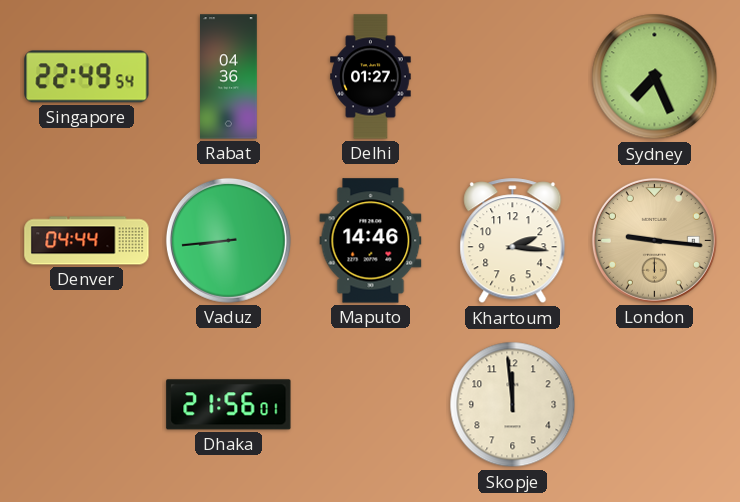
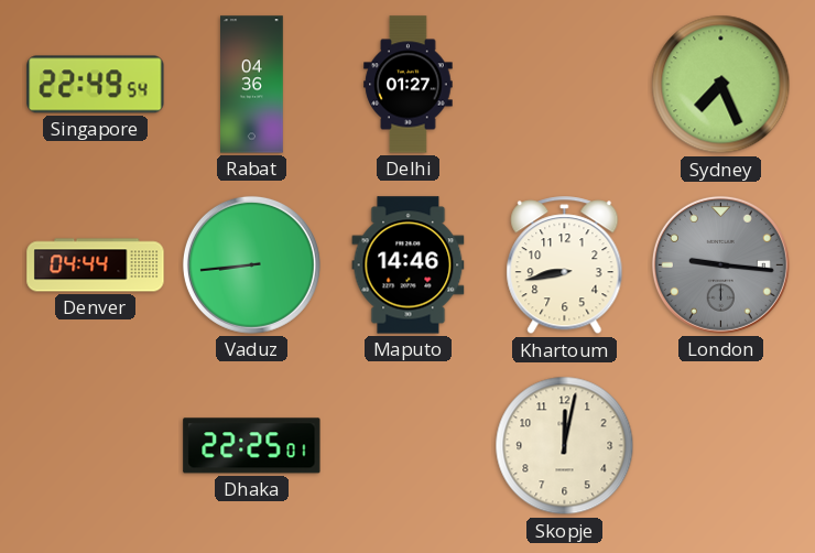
Khartoum: 2:16 -> 8:43 (565, 265)
London dial: champagne -> grey (720, 264)
Dhaka: 21:56 -> 22:25 (252, 446)
Skopje: 11:59 -> 12:02 (565, 446)
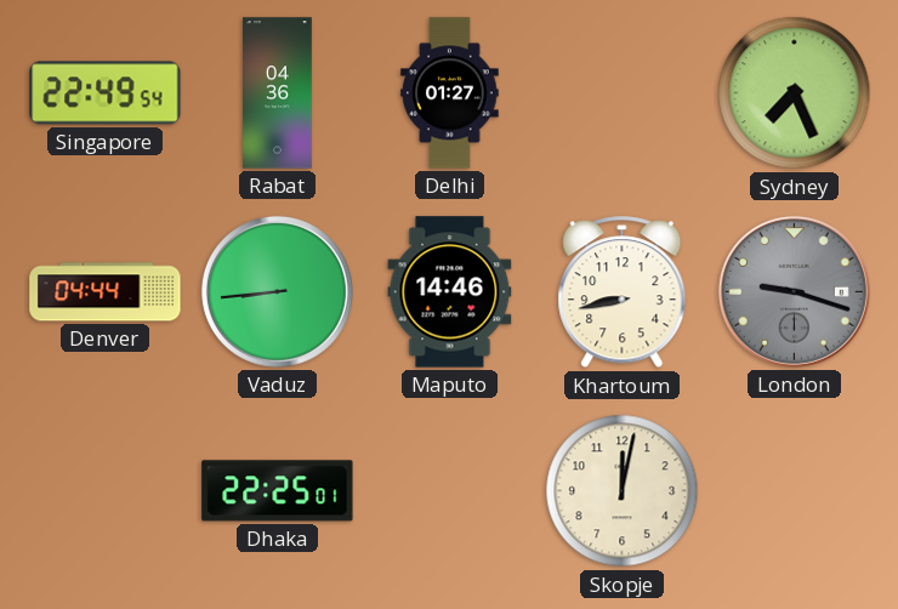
London: 9:16 -> 9:18 (794, 291)
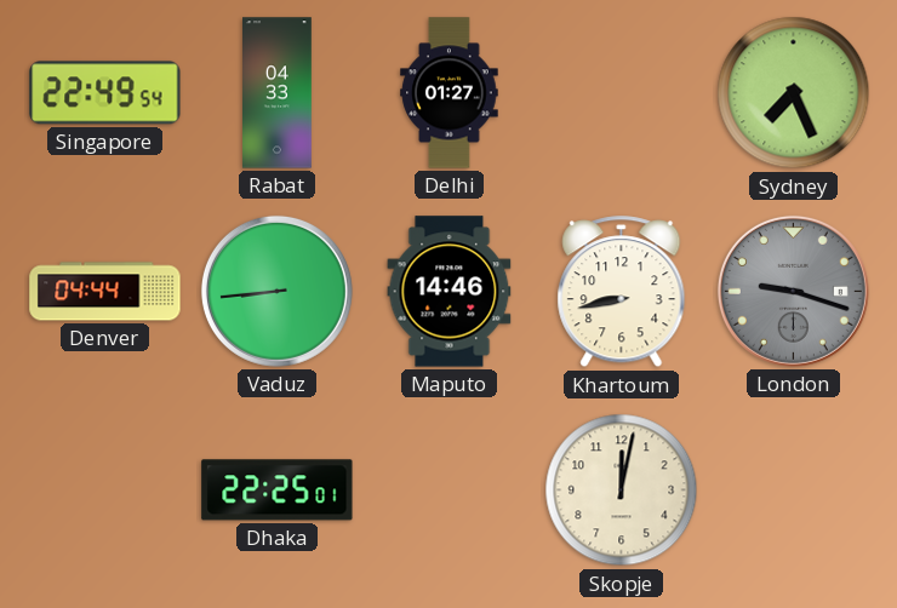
Rabat: 04:36 -> 04:33 (278, 93)
